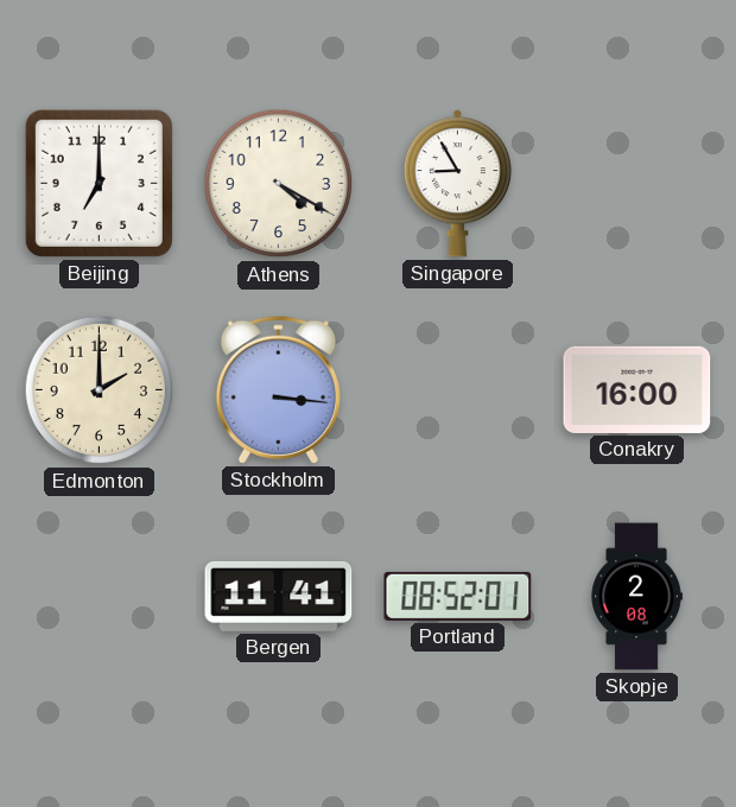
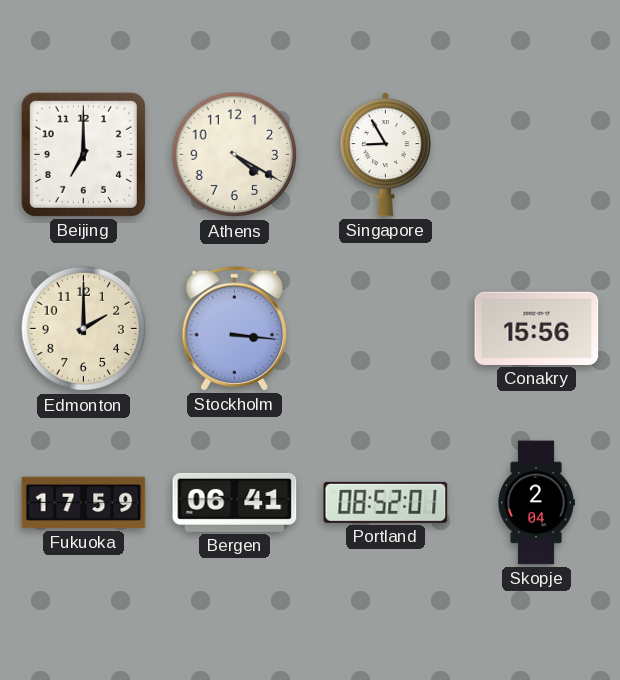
Conakry: 16:00 -> 15:56 (537, 328)
Fukuoka: none -> 17:59 (84, 503)
Bergen: 11:41 -> 06:41 (235, 502)
Skopje: 2:08 -> 2:04 (536, 503)
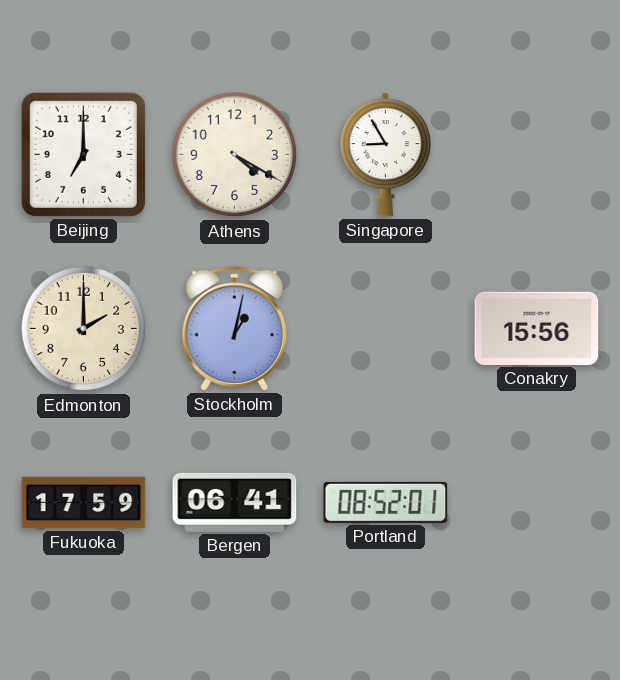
Stockholm: 3:16 -> 1:02 (234, 328)
Skopje: 2:04 -> none (536, 503)
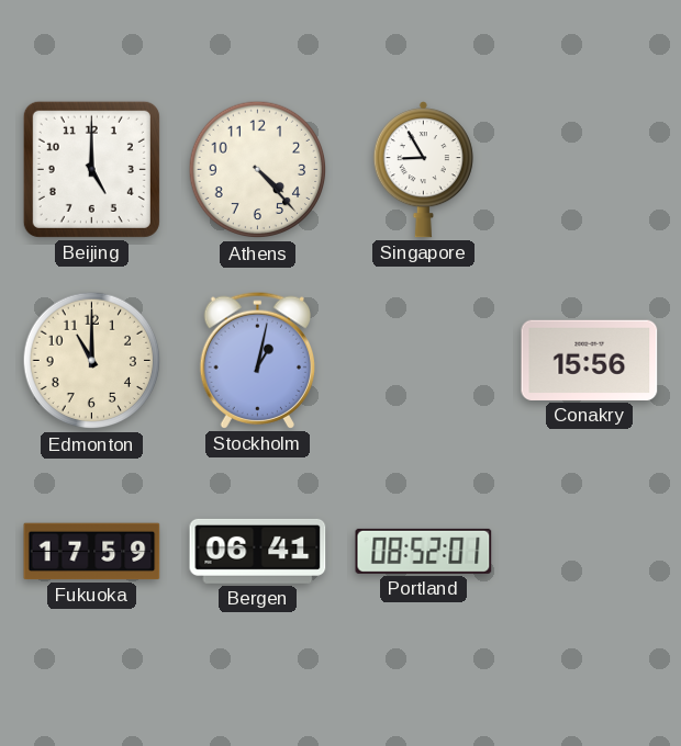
Beijing: 7:00 -> 5:00 (91, 169)
Athens: 4:20 -> 4:23 (258, 170)
Edmonton: 2:00 -> 11:00 (92, 361)
